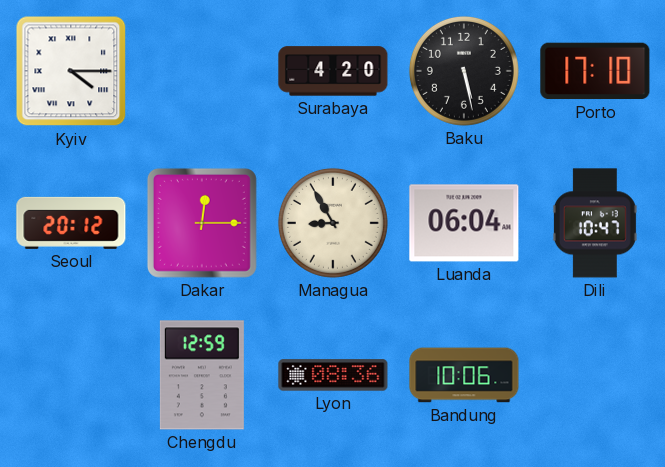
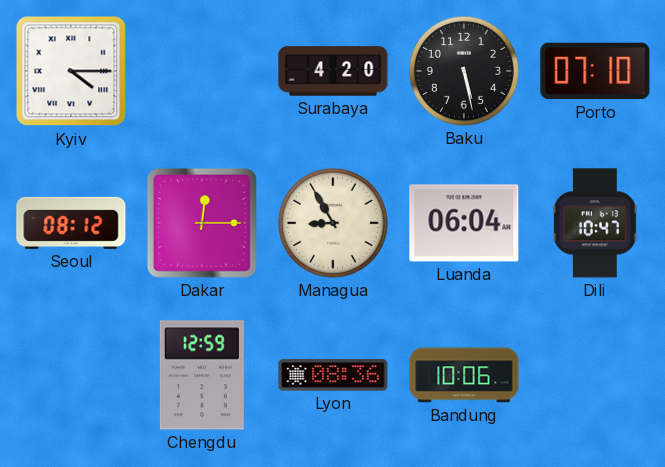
Porto: 17:10 -> 07:10 (595, 71)
Seoul: 20:12 -> 08:12 (71, 223)
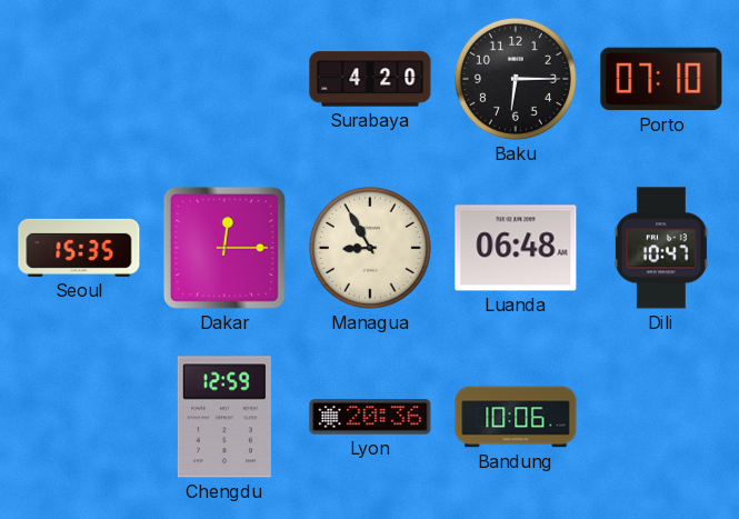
Kyiv: 4:15 -> none (71, 71)
Baku: 5:28 -> 6:15 (516, 79)
Seoul: 08:12 -> 15:35 (79, 248)
Luanda: 06:04 -> 06:48 (516, 248)
Lyon: 08:36 -> 20:36 (370, 417)
